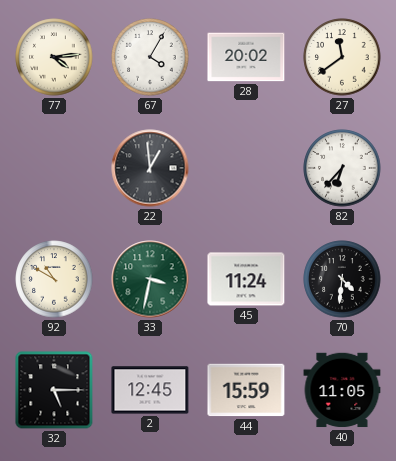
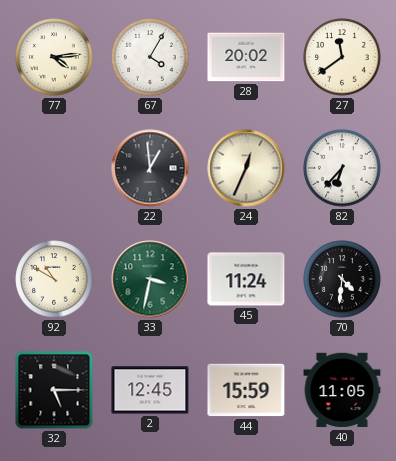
24: none -> 12:34 (246, 168)
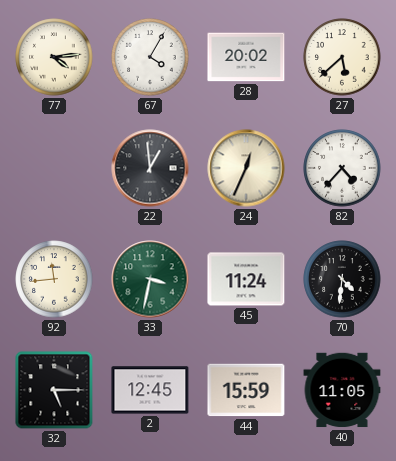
27: 11:39 -> 5:38 (342, 57)
82: 6:37 -> 4:37 (342, 168)
92: 10:50 -> 11:44 (54, 279)
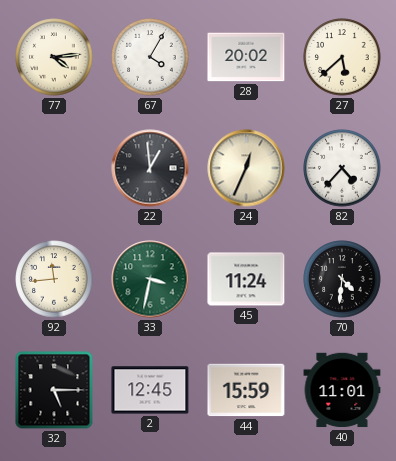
40: 11:05 -> 11:01 (342, 390)
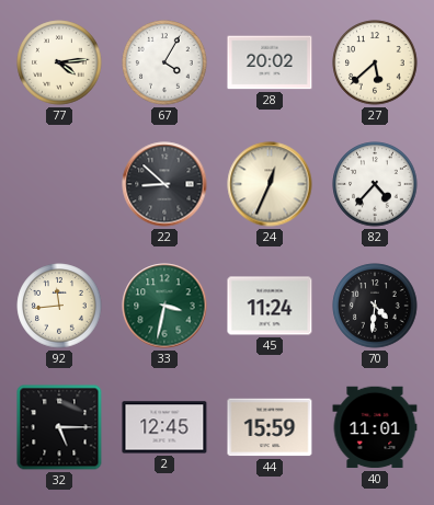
22: 12:59 -> 8:52 (164, 184)
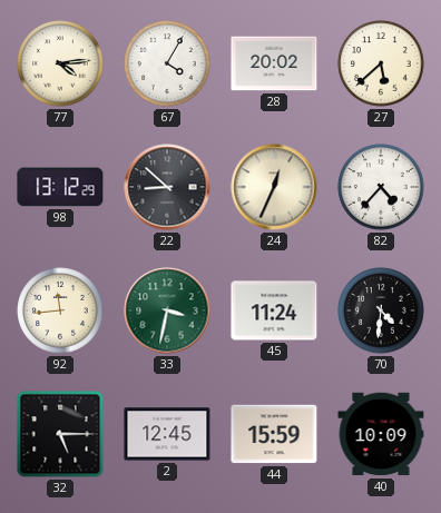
98: none -> 13:12 (60, 187)
40: 11:01 -> 10:09 (381, 434)
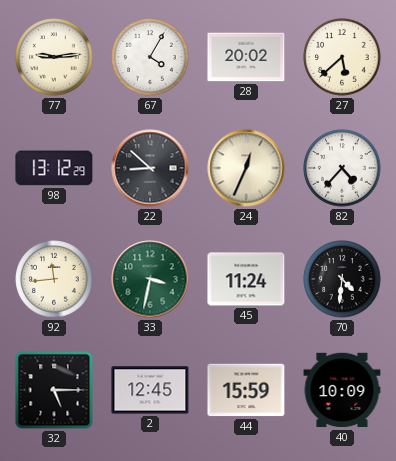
77: 4:14 -> 9:14 (54, 57)
